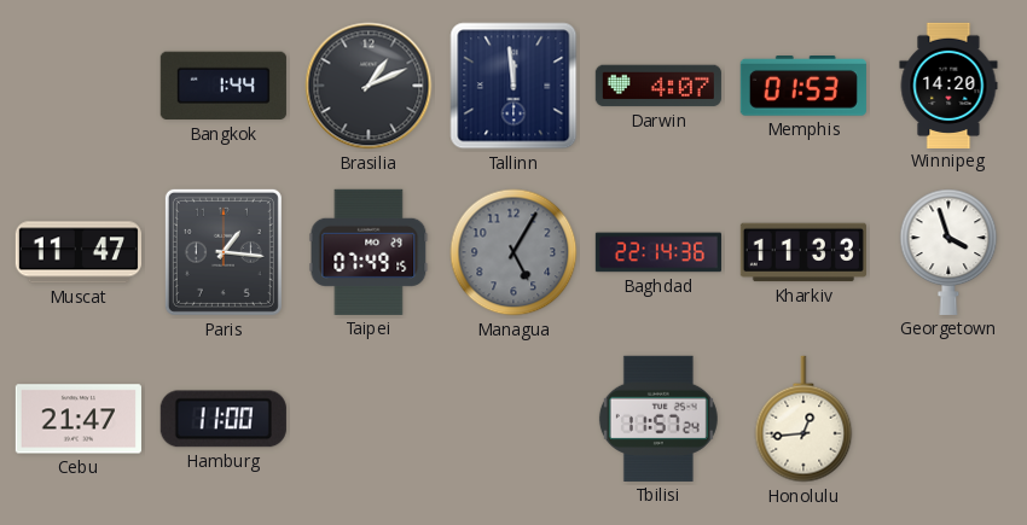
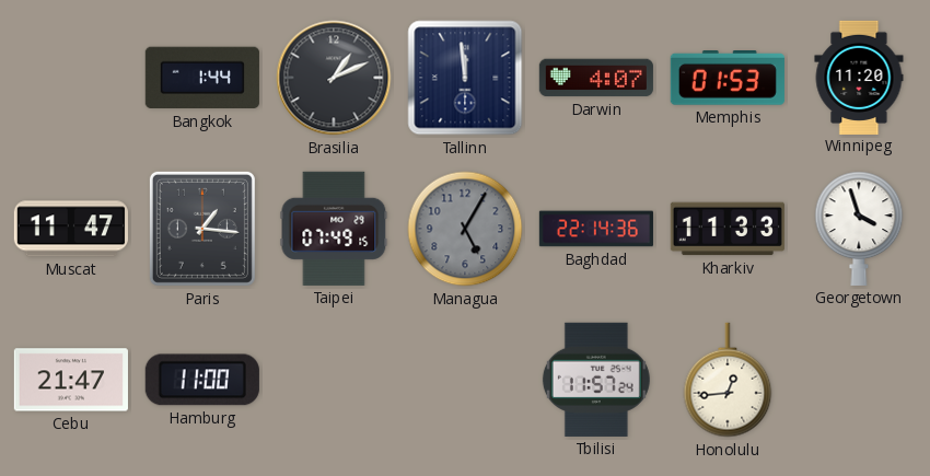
Winnipeg: 14:20 -> 11:20 (859, 77)
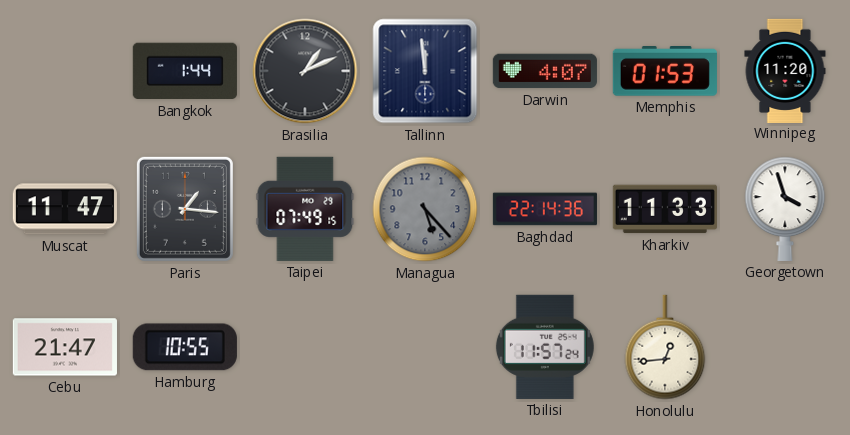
Managua: 5:05 -> 5:23 (425, 209)
Hamburg: 11:00 -> 10:55 (185, 347)
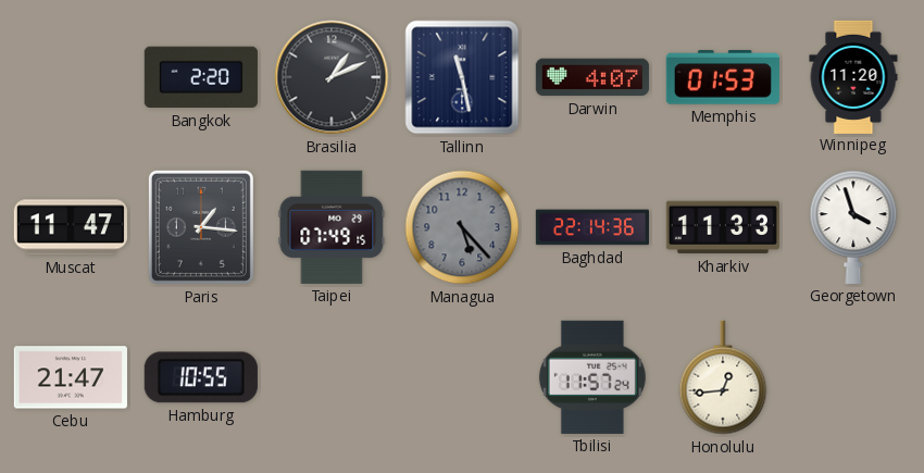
Bangkok: 1:44 -> 2:20 (201, 77)
Tallinn: 11:59 -> 11:28 (462, 77)
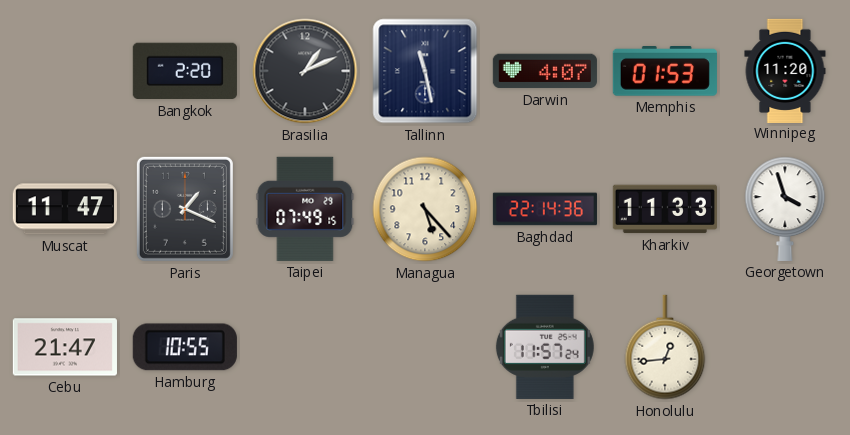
Paris: 1:16 -> 1:19 (185, 209)
Managua dial: grey -> cream (425, 209)
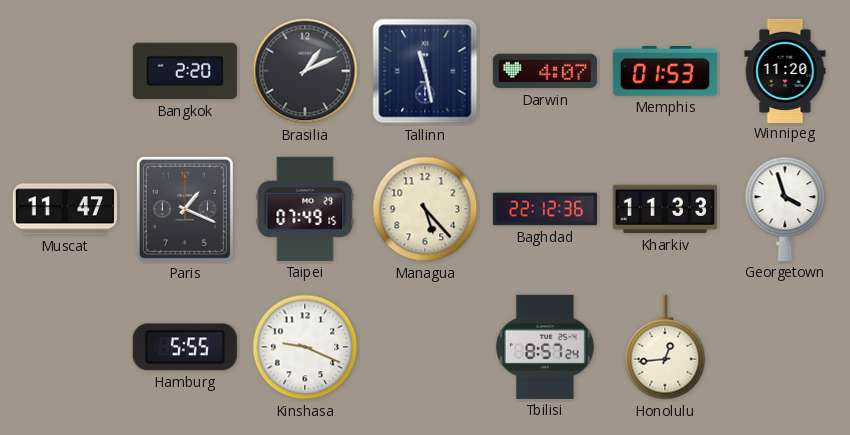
Baghdad: 22:14 -> 22:12 (545, 209)
Cebu: 21:47 -> none (65, 347)
Hamburg: 10:55 -> 5:55 (185, 347)
Kinshasa: none -> 9:19 (305, 347)
Tbilisi: 11:57 -> 8:57 (545, 347)
